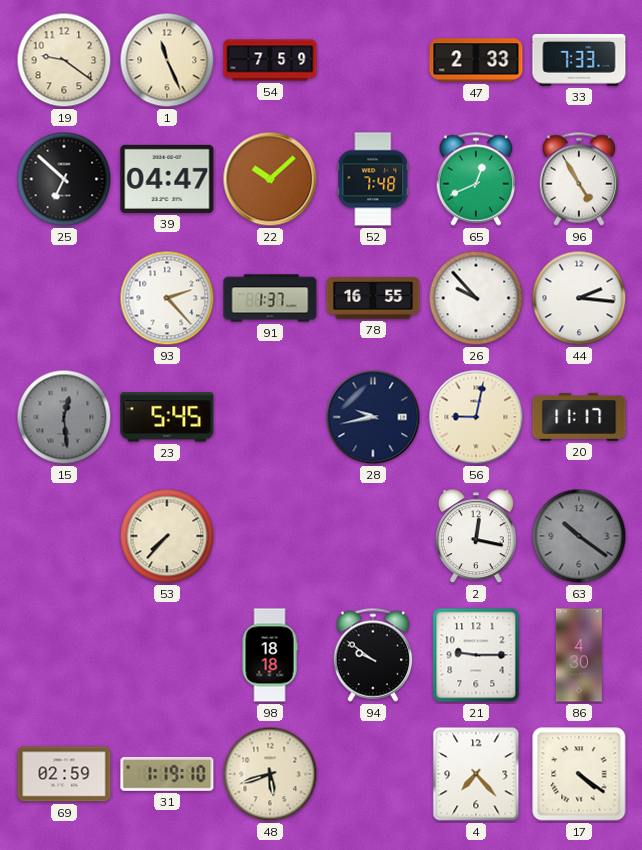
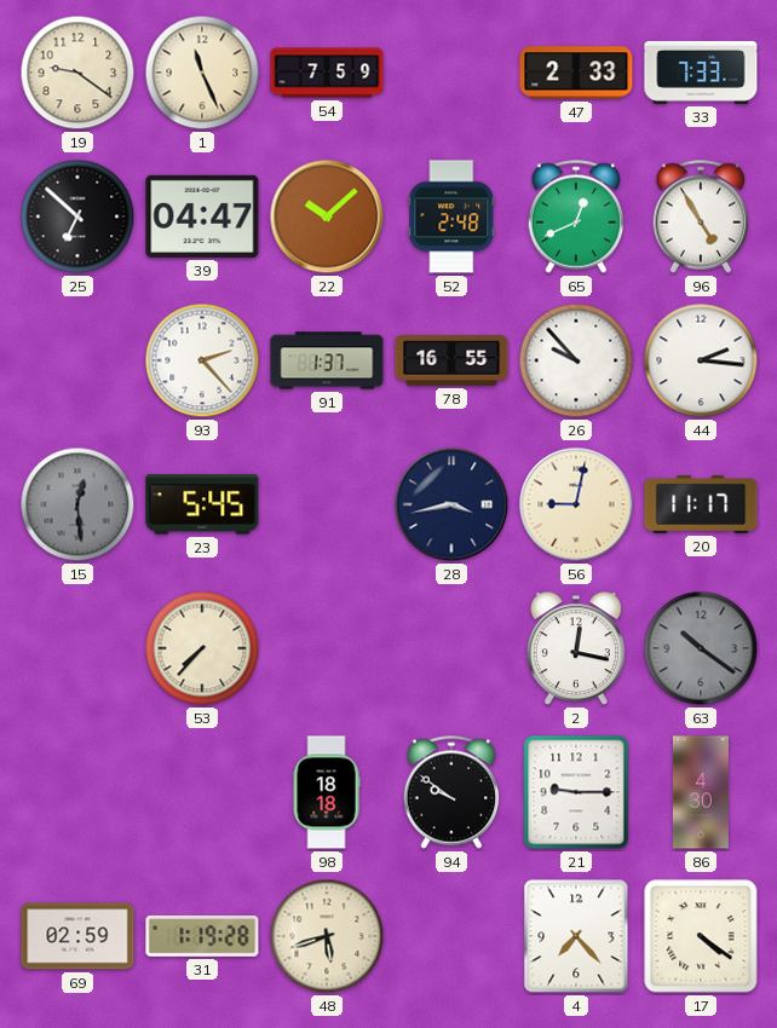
52: 7:48 -> 2:48 (451, 216)
28: 9:43 -> 3:43 (451, 504)
31: 1:19:10 -> 1:19:28 (202, 936)
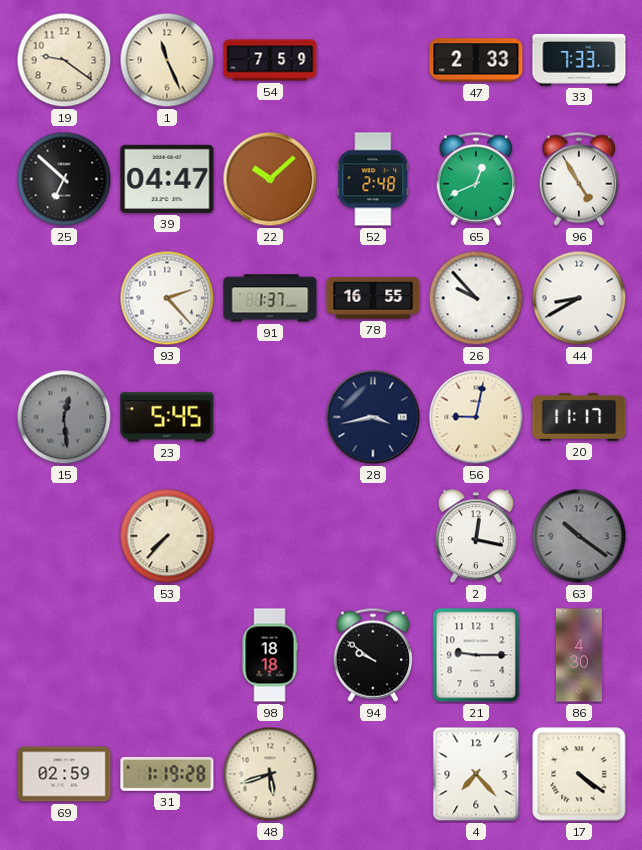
44: 2:16 -> 8:40 (579, 298)
